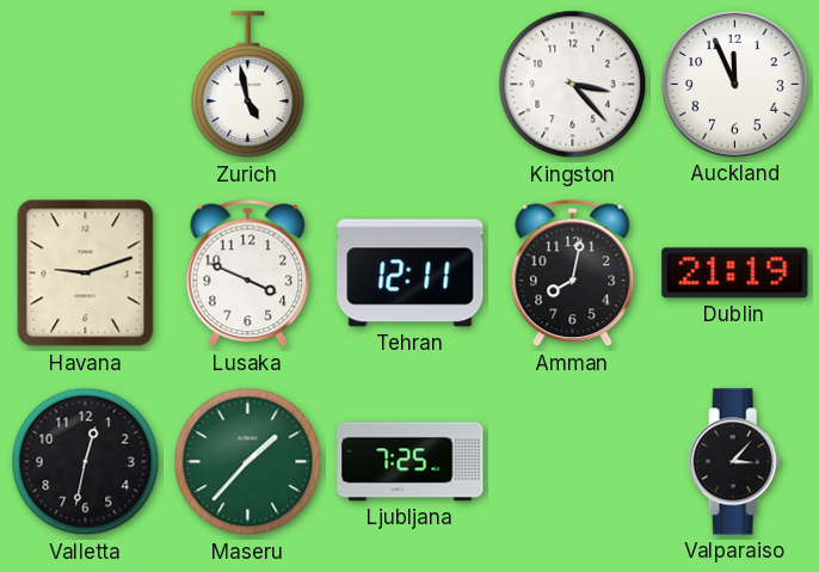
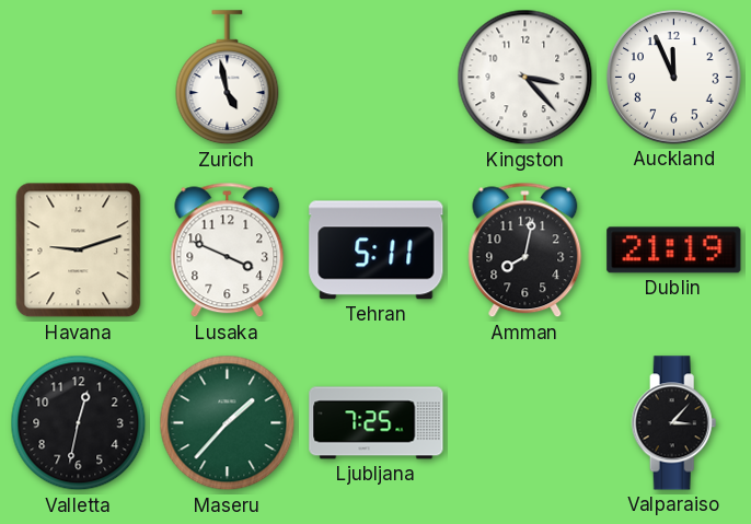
Tehran: 12:11 -> 5:11 (377, 251)
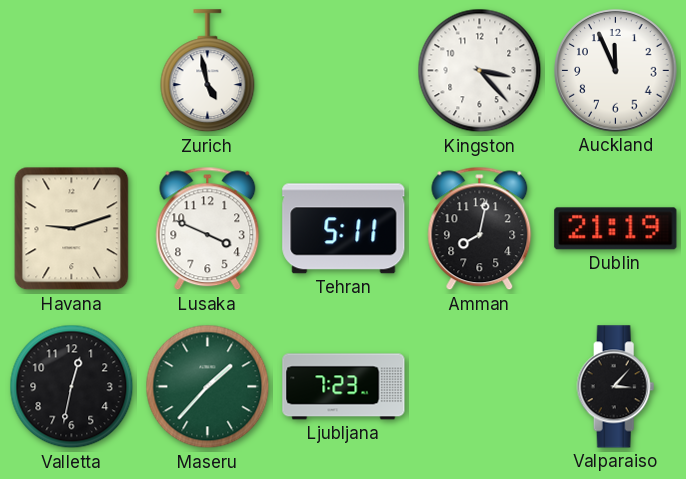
Ljubljana: 7:25 -> 7:23 (344, 387)
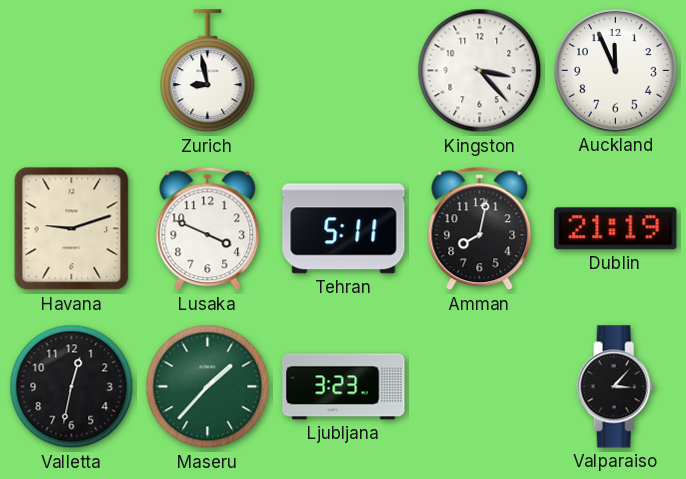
Zurich: 4:58 -> 8:58 (208, 71)
Ljubljana: 7:23 -> 3:23 (344, 387)
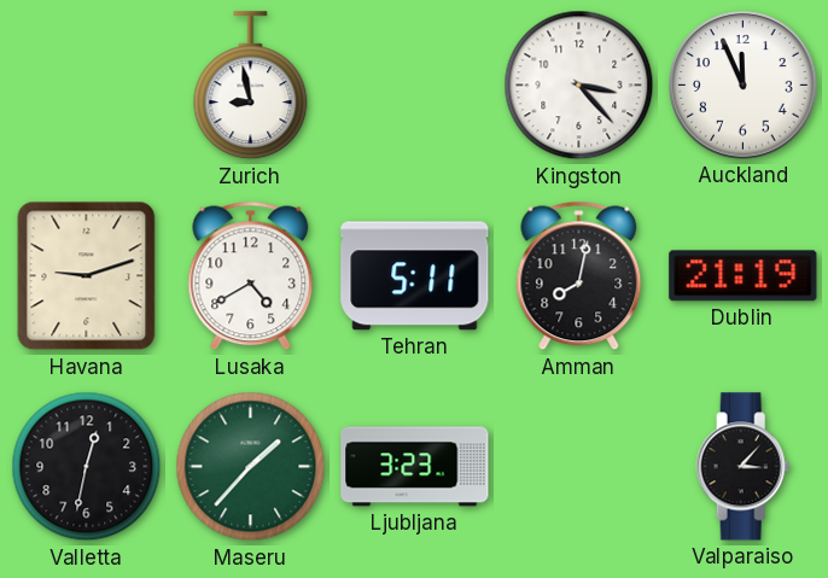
Lusaka: 3:49 -> 4:40 (251, 276)
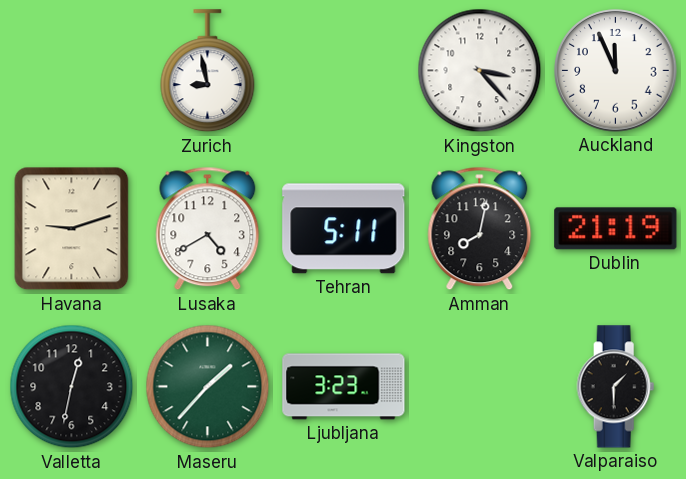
Valparaiso: 3:07 -> 1:30 (616, 387)
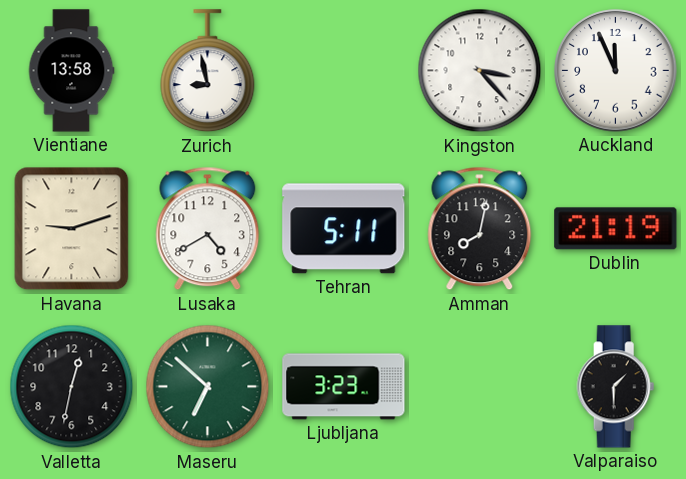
Vientiane: none -> 13:58 (71, 71)
Maseru: 1:37 -> 6:52 (208, 387)
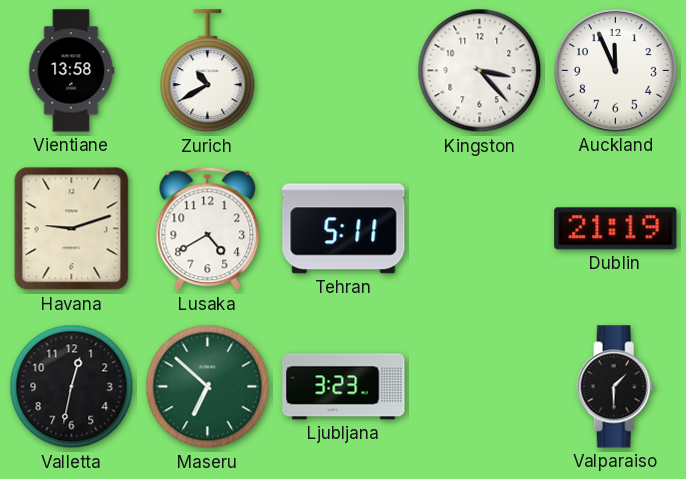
Zurich: 8:58 -> 10:40 (208, 71)
Amman: 8:02 -> none (480, 229)
